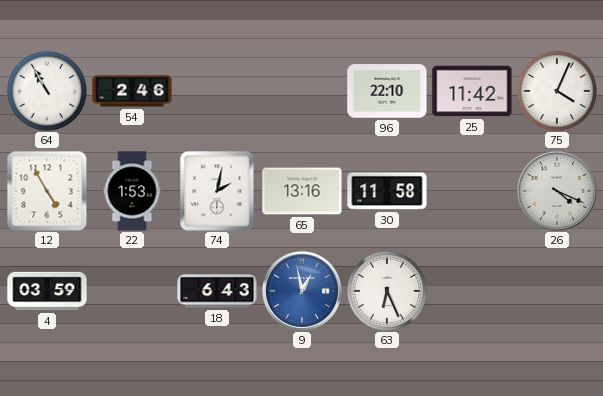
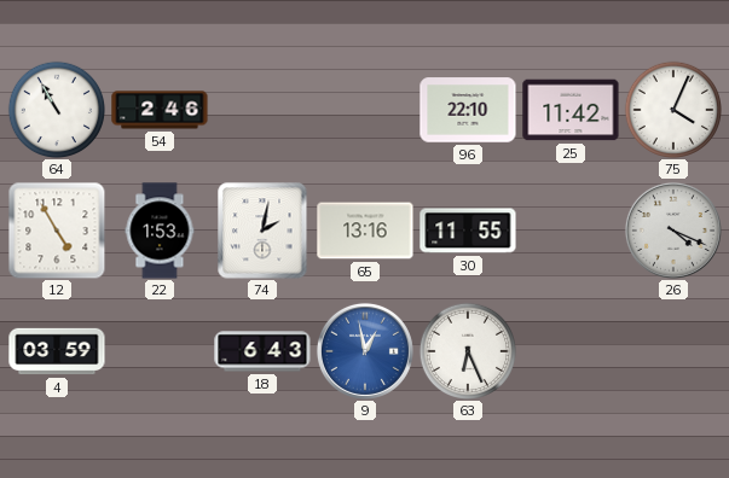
30: 11:58 -> 11:55 (468, 231)
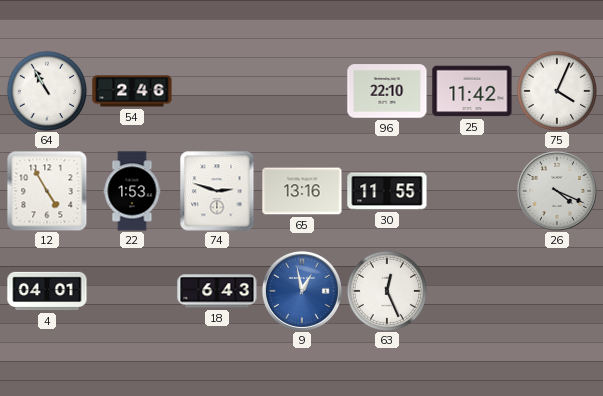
74: 2:02 -> 2:48 (217, 191)
4: 03:59 -> 04:01 (47, 291)
63: 6:26 -> 12:26 (386, 290)
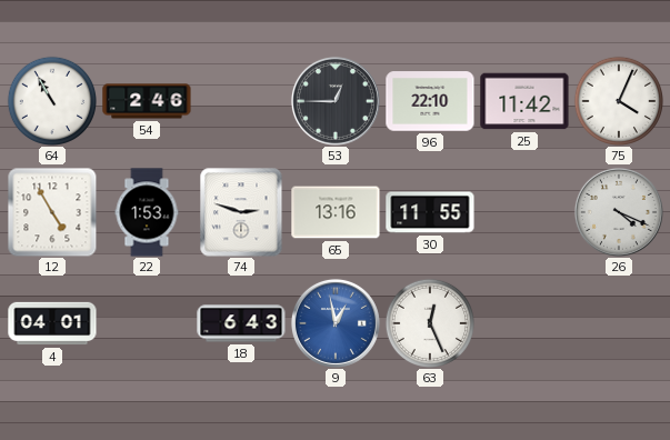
53: none -> 12:45 (336, 101)
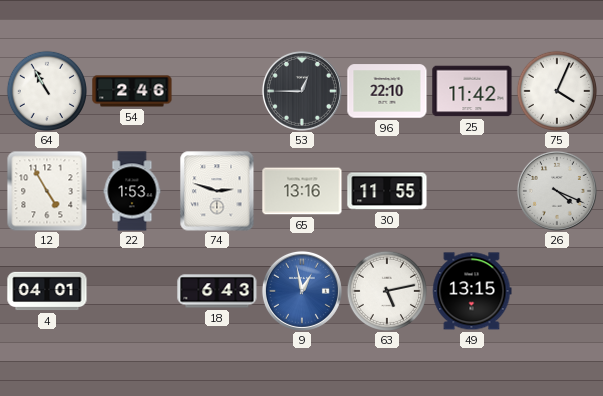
63: 12:26 -> 5:13 (386, 290)
49: none -> 13:15 (472, 291)
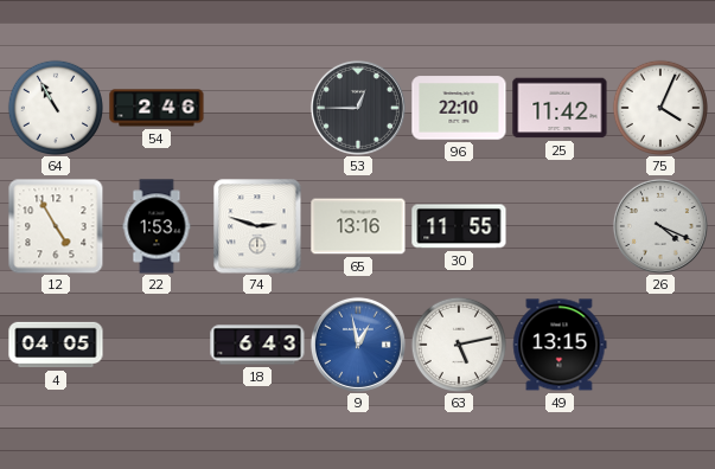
4: 04:01 -> 04:05 (56, 345)
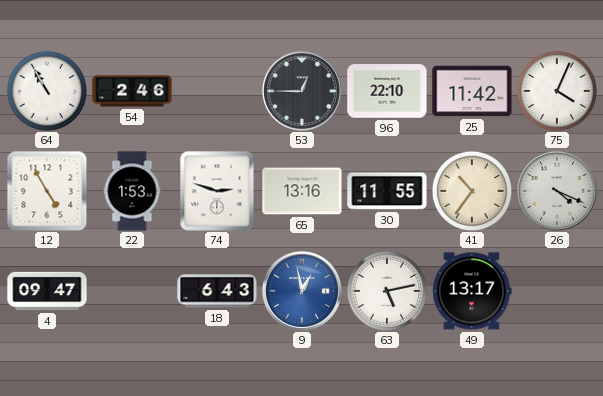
41: none -> 10:36 (471, 190)
4: 04:05 -> 09:47 (47, 291)
49: 13:15 -> 13:17 (472, 291)
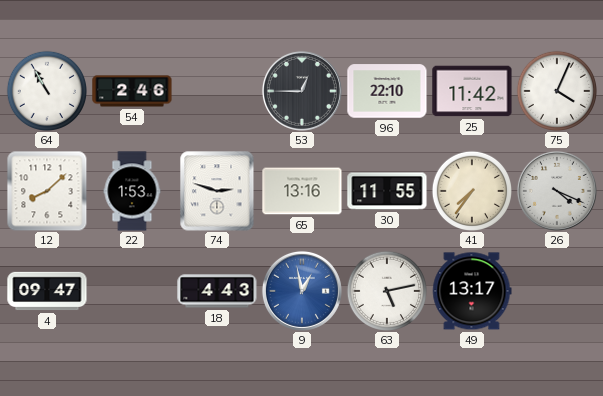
12: 4:55 -> 8:08 (47, 191)
41: 10:36 -> 7:36 (471, 190)
18: 6:43 -> 4:43 (217, 291)
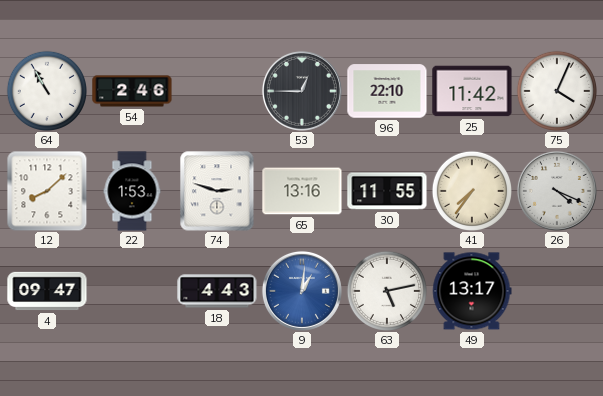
9: 12:58 -> 1:01 (302, 291)
